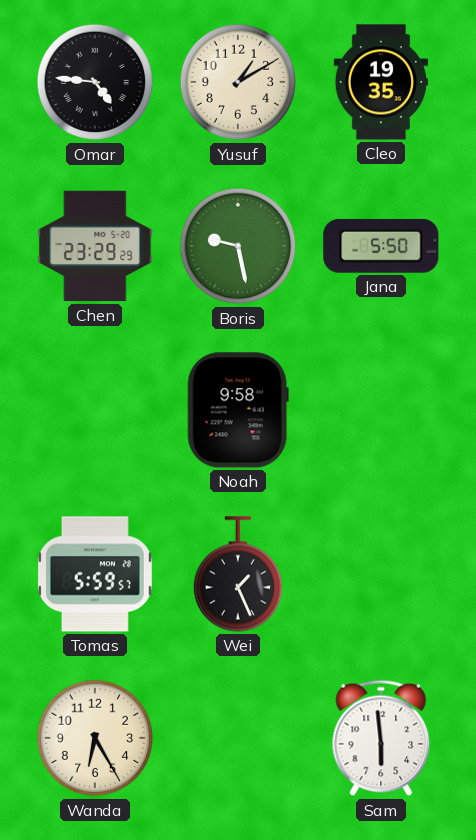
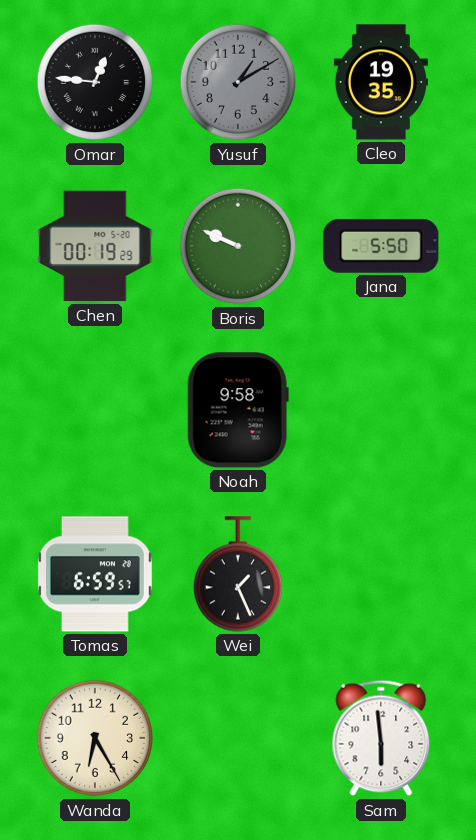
Omar: 4:46 -> 12:46 (95, 82)
Yusuf dial: cream -> grey (238, 82)
Chen: 23:29 -> 00:19 (95, 246)
Boris: 9:28 -> 9:49 (238, 246)
Tomas: 5:59 -> 6:59 (95, 574)
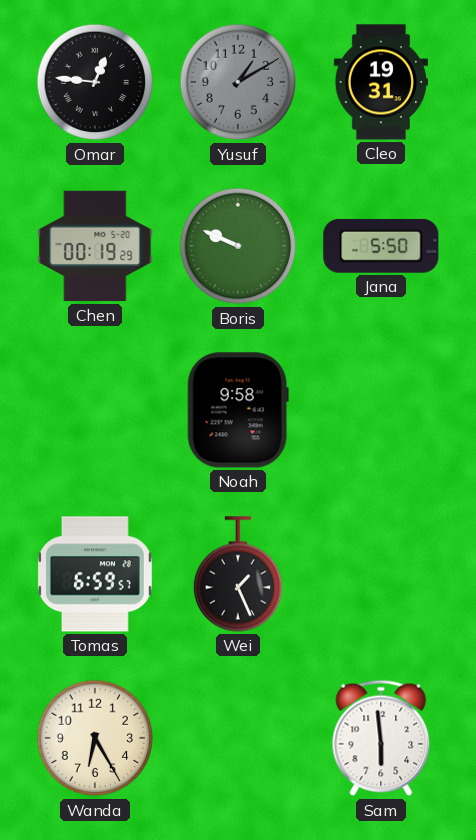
Cleo: 19:35 -> 19:31 (381, 82)
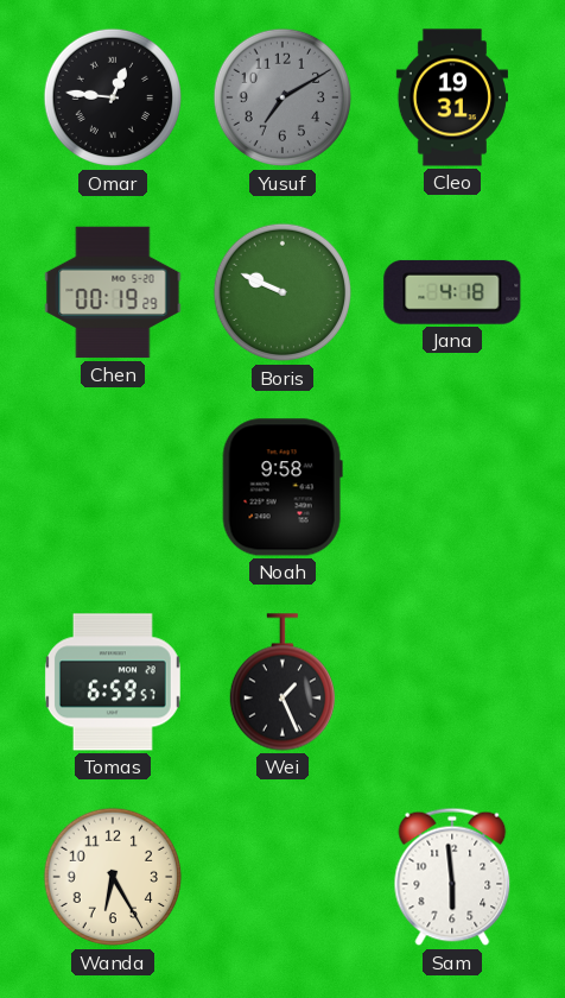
Yusuf: 1:10 -> 7:10 (282, 97)
Jana: 5:50 -> 4:18 (452, 292)
